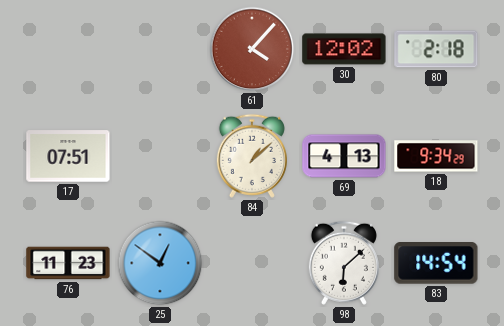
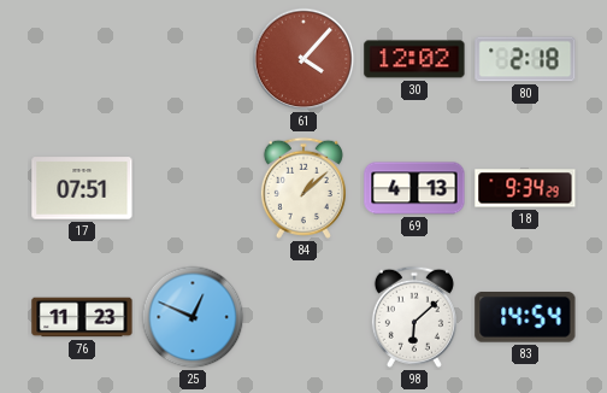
25: 12:51 -> 12:49 (193, 317)
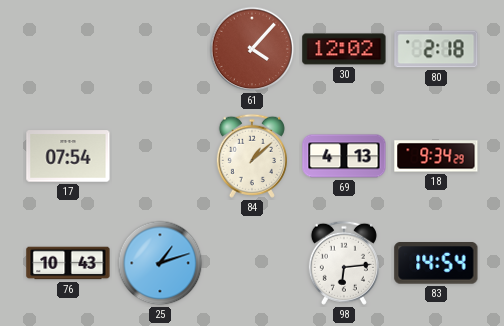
17: 07:51 -> 07:54 (68, 156)
76: 11:23 -> 10:43 (68, 263)
25: 12:49 -> 1:12 (160, 263)
98: 6:08 -> 6:14 (344, 263)
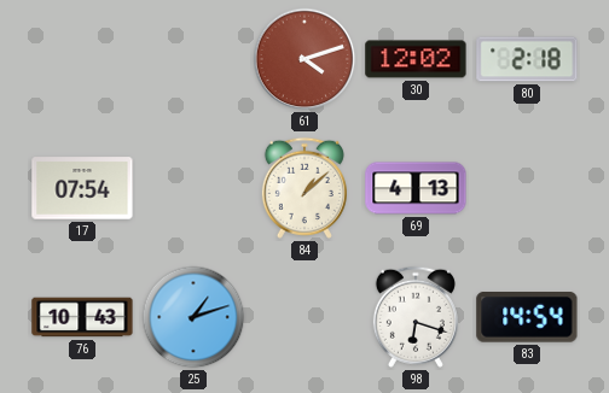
61: 4:07 -> 4:12 (304, 59)
18: 9:34 -> none (436, 156)
98: 6:14 -> 6:18 (416, 317)
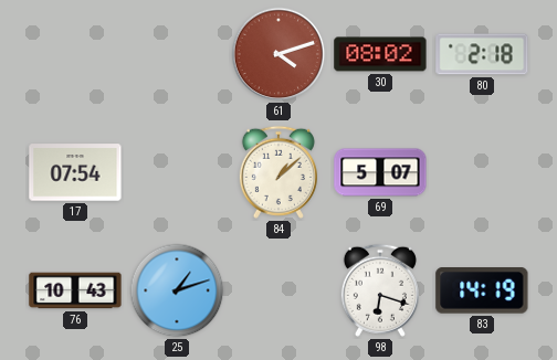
30: 12:02 -> 08:02 (380, 54)
69: 4:13 -> 5:07 (380, 172)
83: 14:54 -> 14:19 (482, 292)
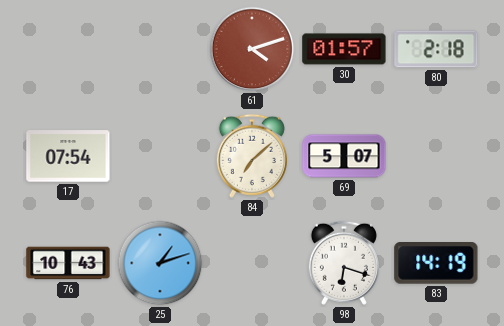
30: 08:02 -> 01:57 (344, 49)
84: 1:08 -> 7:08 (252, 156)
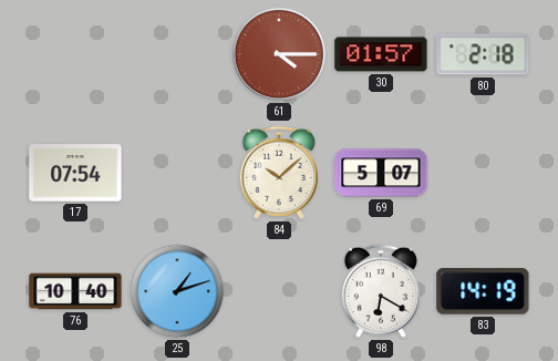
61: 4:12 -> 4:15 (279, 54)
84: 7:08 -> 10:08 (279, 173)
76: 10:43 -> 10:40 (75, 291)
98: 6:18 -> 6:20 (381, 291)
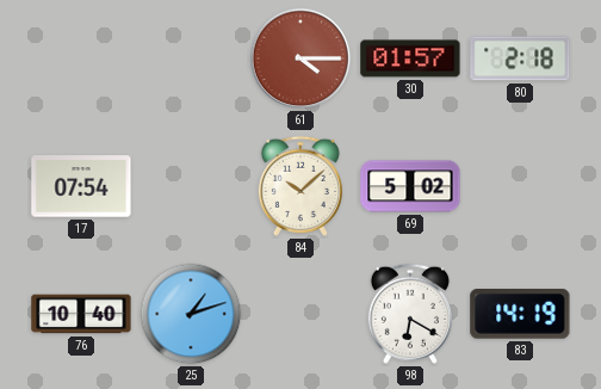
69: 5:07 -> 5:02 (410, 186)
